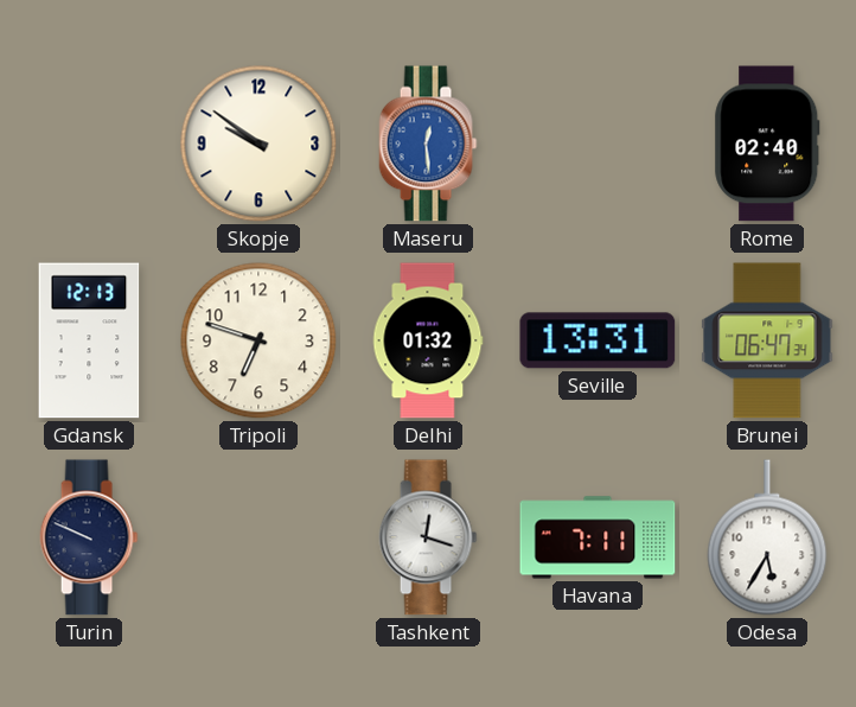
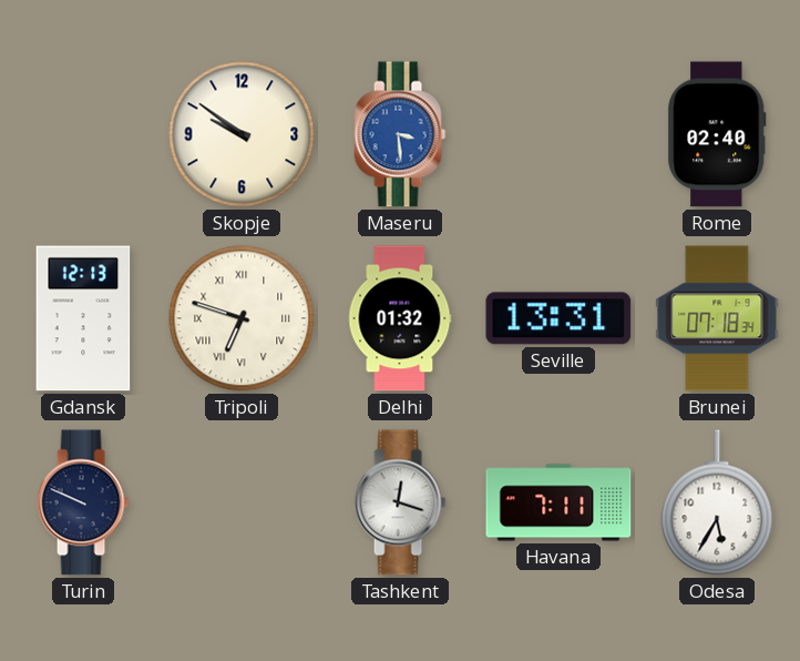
Maseru: 12:29 -> 3:29 (400, 134)
Tripoli numerals: Arabic -> Roman (242, 318)
Brunei: 06:47 -> 07:18 (717, 318)
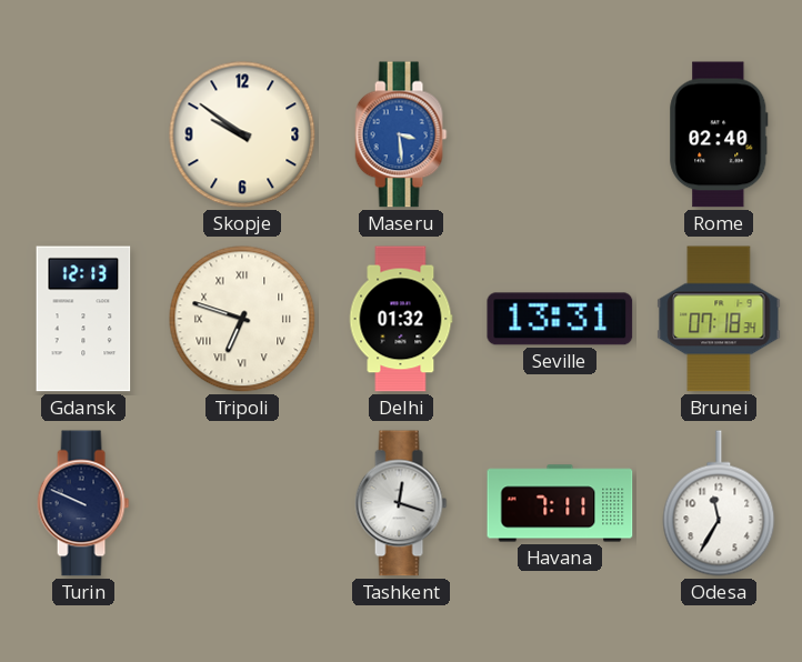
Odesa: 5:35 -> 11:35 (719, 503)
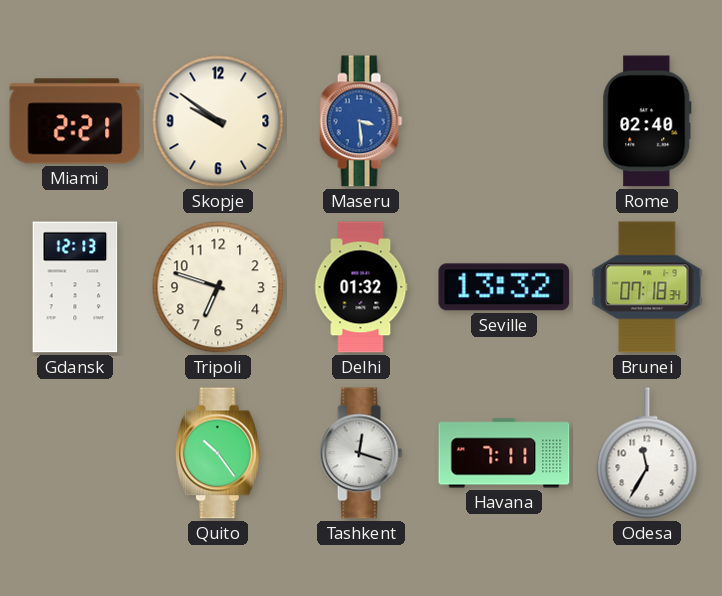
Miami: none -> 2:21 (75, 121)
Tripoli numerals: Roman -> Arabic (218, 287)
Seville: 13:31 -> 13:32 (504, 287)
Turin: 9:49 -> none (83, 503)
Quito: none -> 10:24 (218, 453)
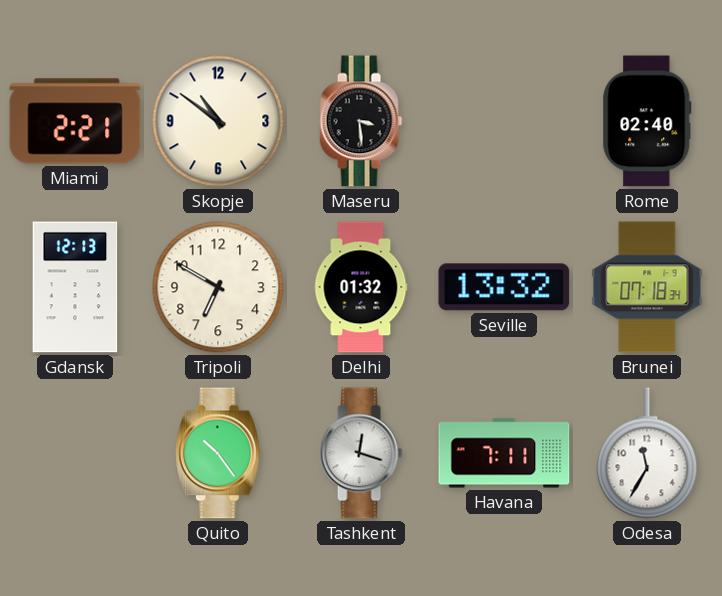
Skopje: 9:51 -> 10:51 (218, 121)
Maseru dial: blue -> black (361, 121)
Tripoli: 6:48 -> 6:50 (218, 287)
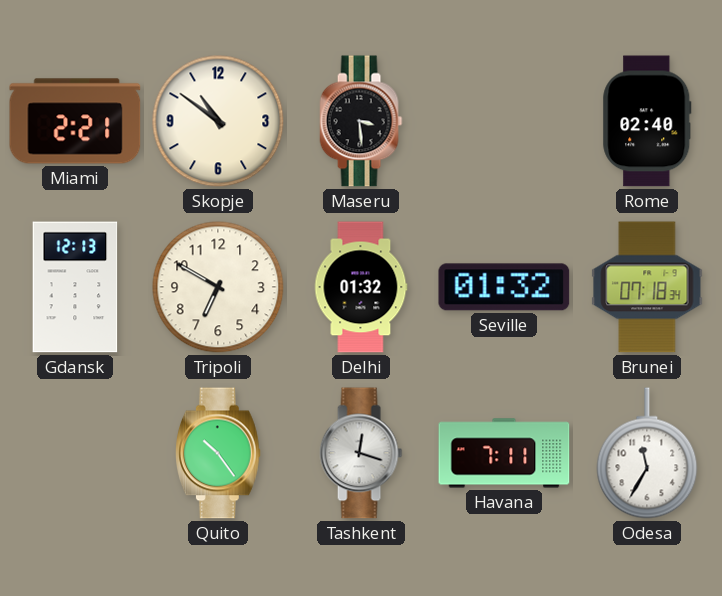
Seville: 13:32 -> 01:32 (504, 287)
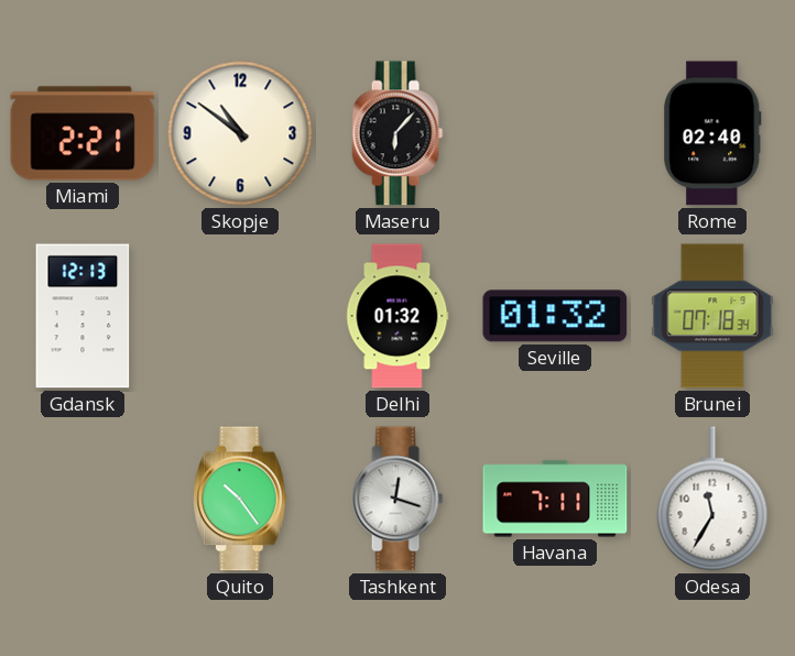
Maseru: 3:29 -> 6:07 (397, 133)
Tripoli: 6:50 -> none (218, 287)
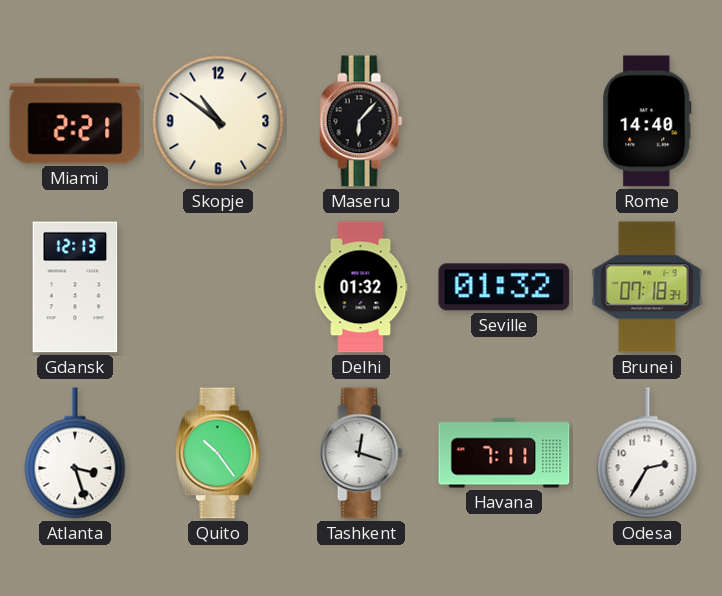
Rome: 02:40 -> 14:40 (647, 121)
Atlanta: none -> 3:27 (75, 453)
Odesa: 11:35 -> 2:35 (647, 453)
